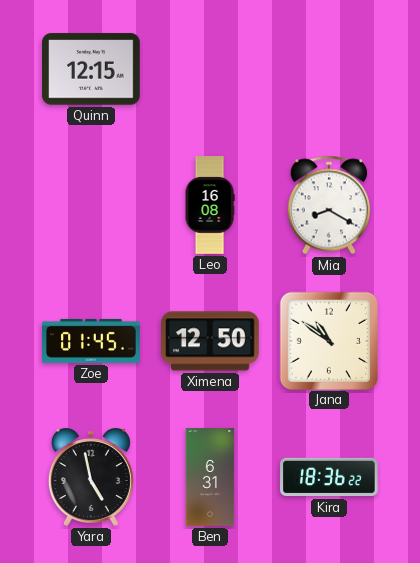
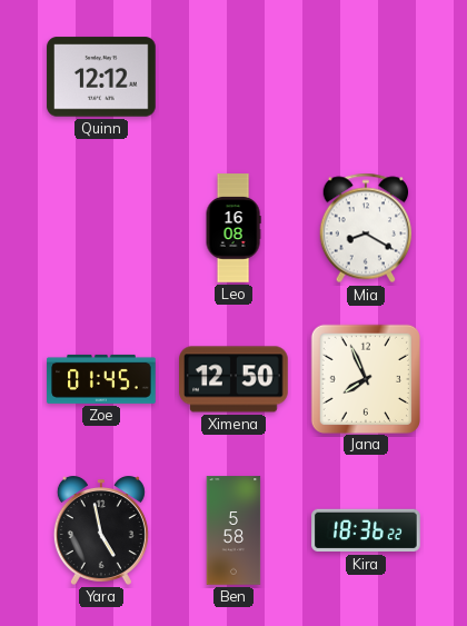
Quinn: 12:15 -> 12:12 (101, 77)
Jana: 10:51 -> 7:56 (365, 378)
Ben: 6:31 -> 5:58 (233, 530)
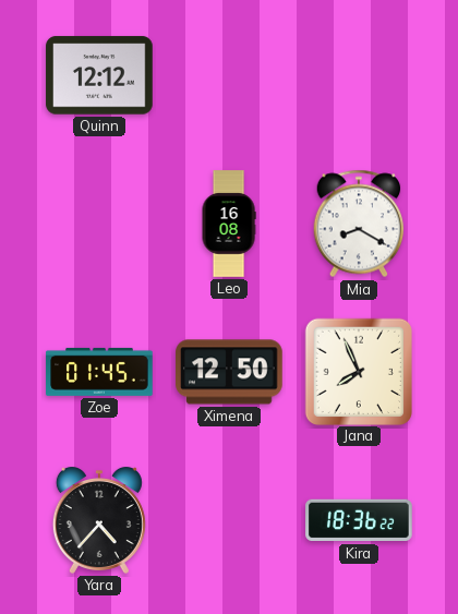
Yara: 4:58 -> 4:37 (99, 521)
Ben: 5:58 -> none (233, 530)
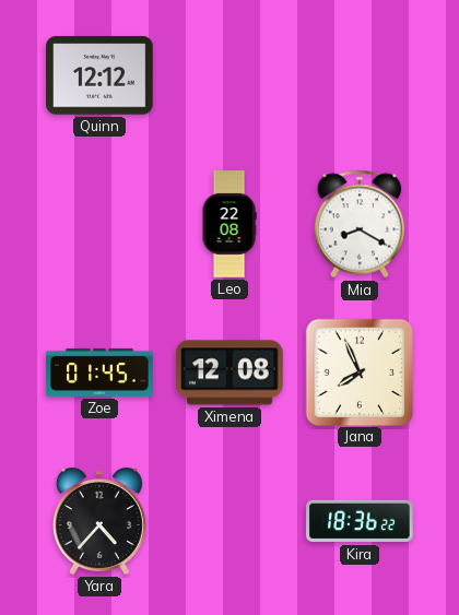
Leo: 16:08 -> 22:08 (229, 224)
Ximena: 12:50 -> 12:08 (229, 372)
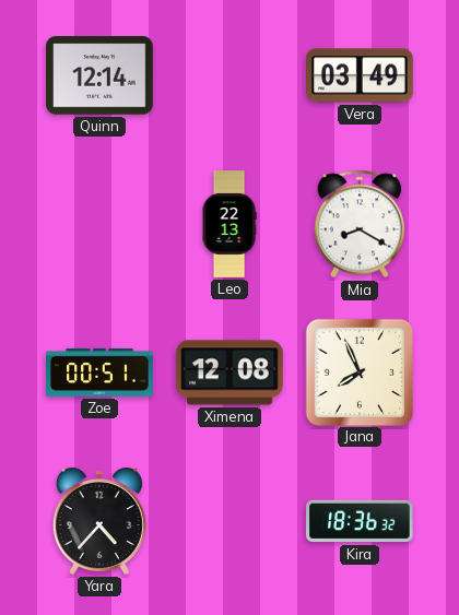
Quinn: 12:12 -> 12:14 (99, 75)
Vera: none -> 03:49 (361, 75)
Leo: 22:08 -> 22:13 (229, 224)
Zoe: 01:45 -> 00:51 (99, 372)
Kira: 18:36:22 -> 18:36:32 (360, 521)
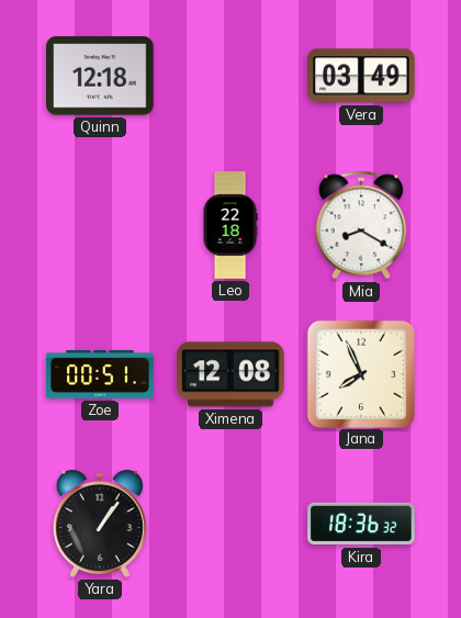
Quinn: 12:14 -> 12:18 (100, 76)
Leo: 22:13 -> 22:18 (231, 225)
Yara: 4:37 -> 1:06 (100, 525)
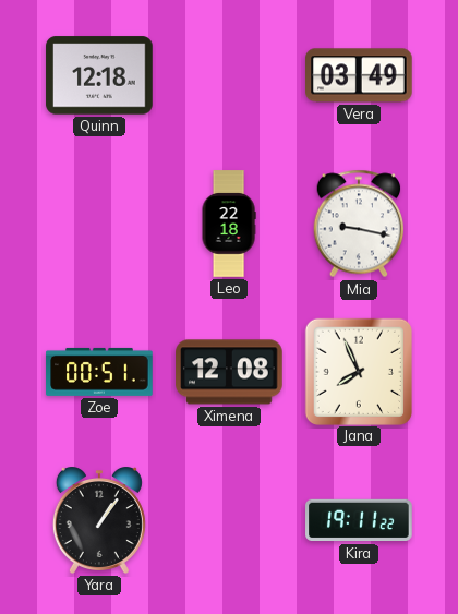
Mia: 8:20 -> 9:17 (359, 224)
Kira: 18:36 -> 19:11 (359, 520)
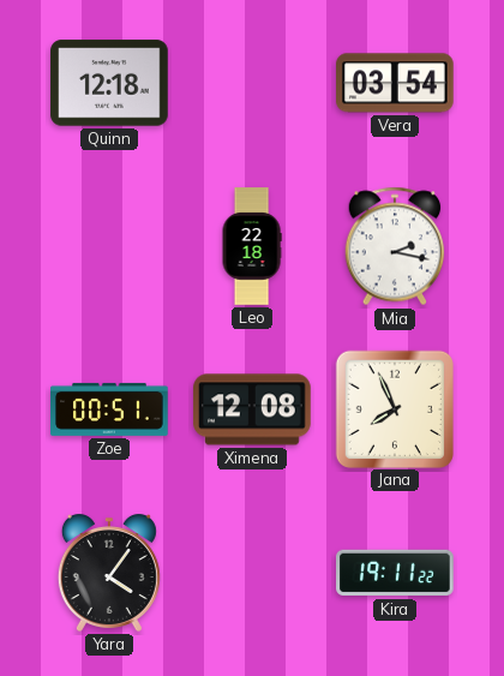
Vera: 03:49 -> 03:54 (396, 83)
Mia: 9:17 -> 2:17 (395, 246)
Yara: 1:06 -> 4:06 (109, 574)
